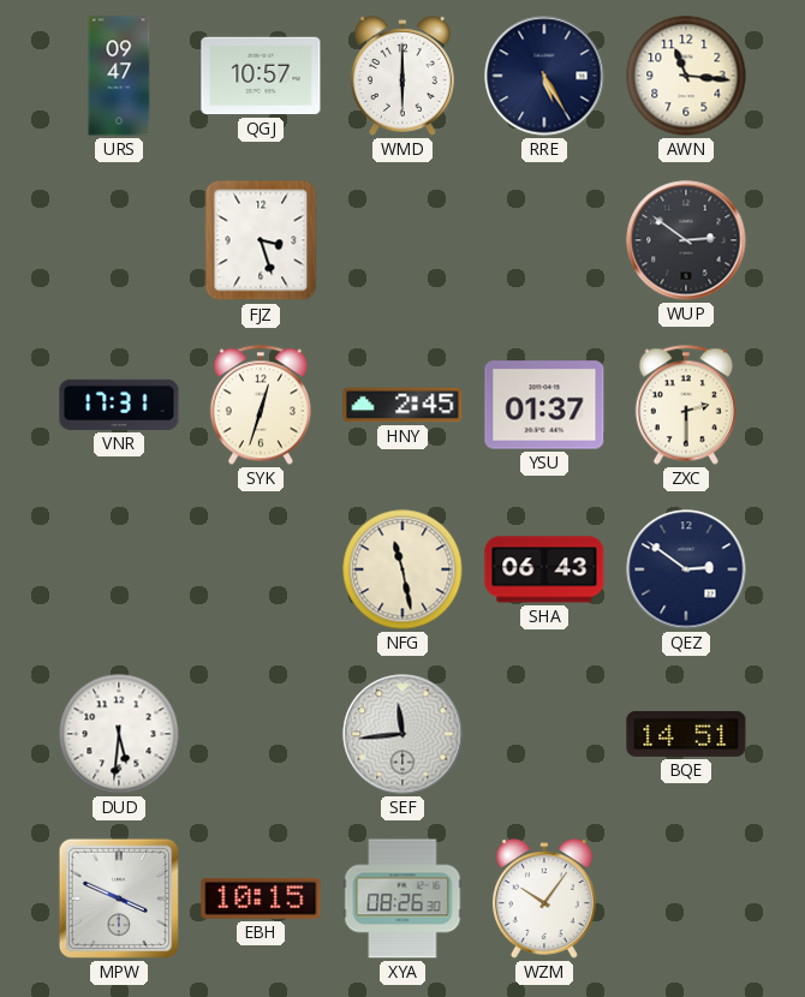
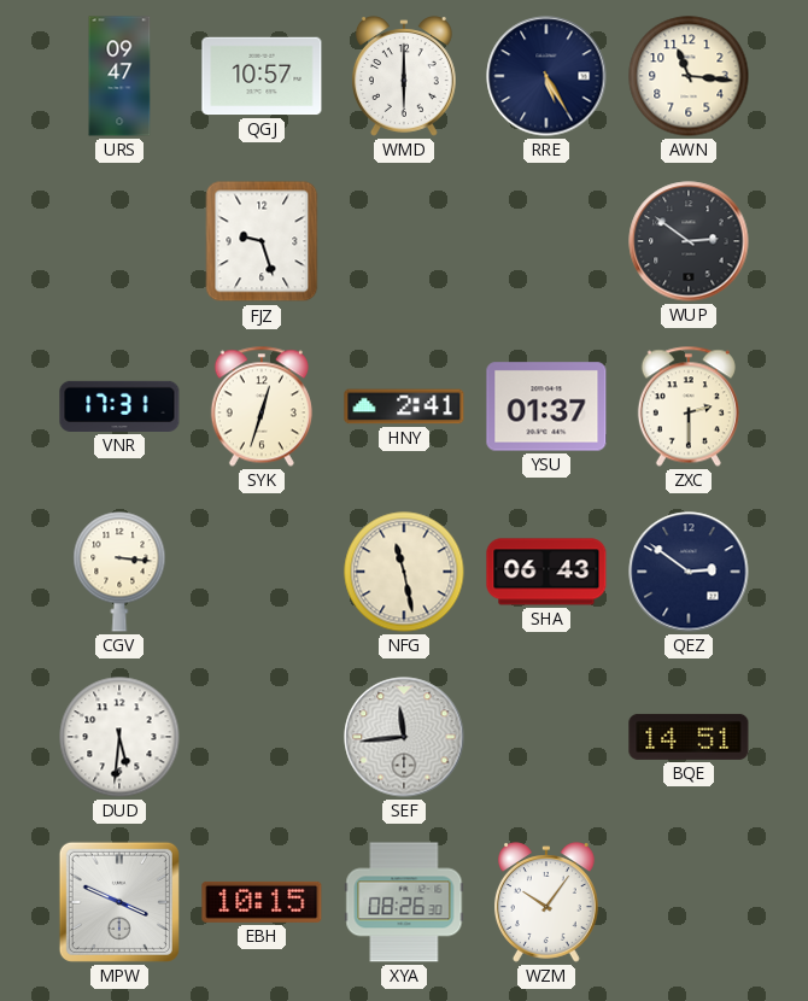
FJZ: 3:27 -> 9:27 (262, 241)
HNY: 2:45 -> 2:41 (404, 406)
CGV: none -> 3:16 (119, 572)
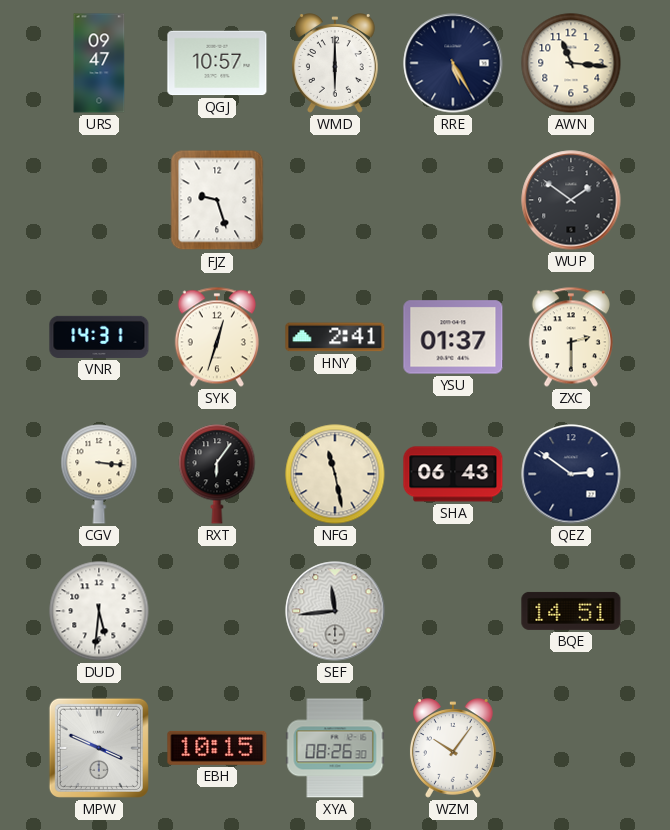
WUP: 2:51 -> 1:51 (571, 200)
VNR: 17:31 -> 14:31 (99, 337)
RXT: none -> 6:06 (217, 474)
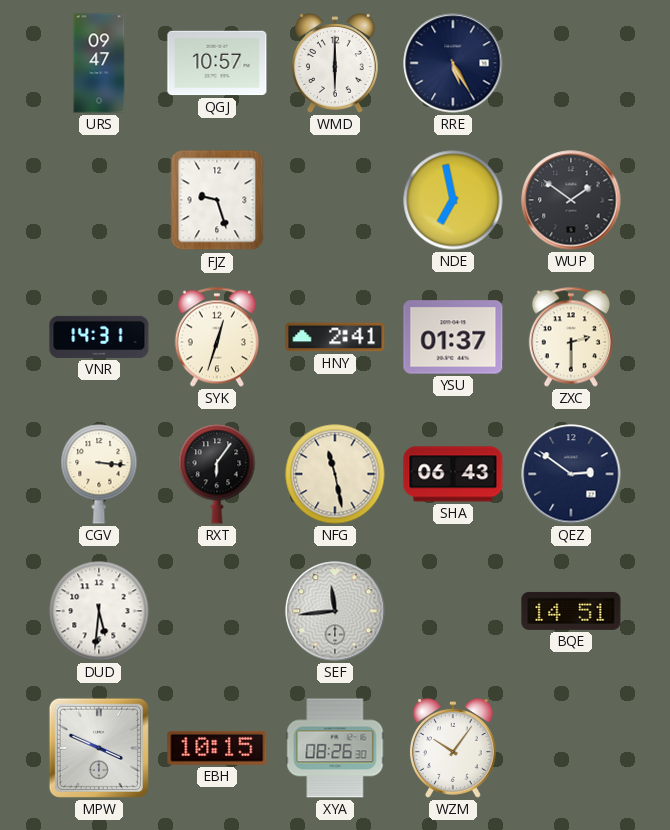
AWN: 11:16 -> none (571, 63)
NDE: none -> 6:58 (453, 200)
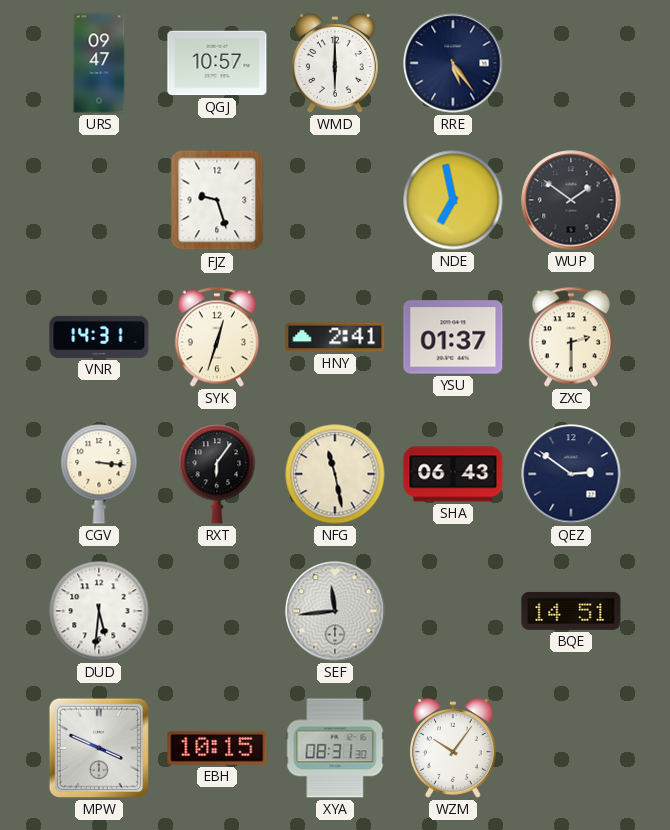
RRE: 5:25 -> 5:24 (453, 63)
XYA: 08:26 -> 08:31 (335, 748)
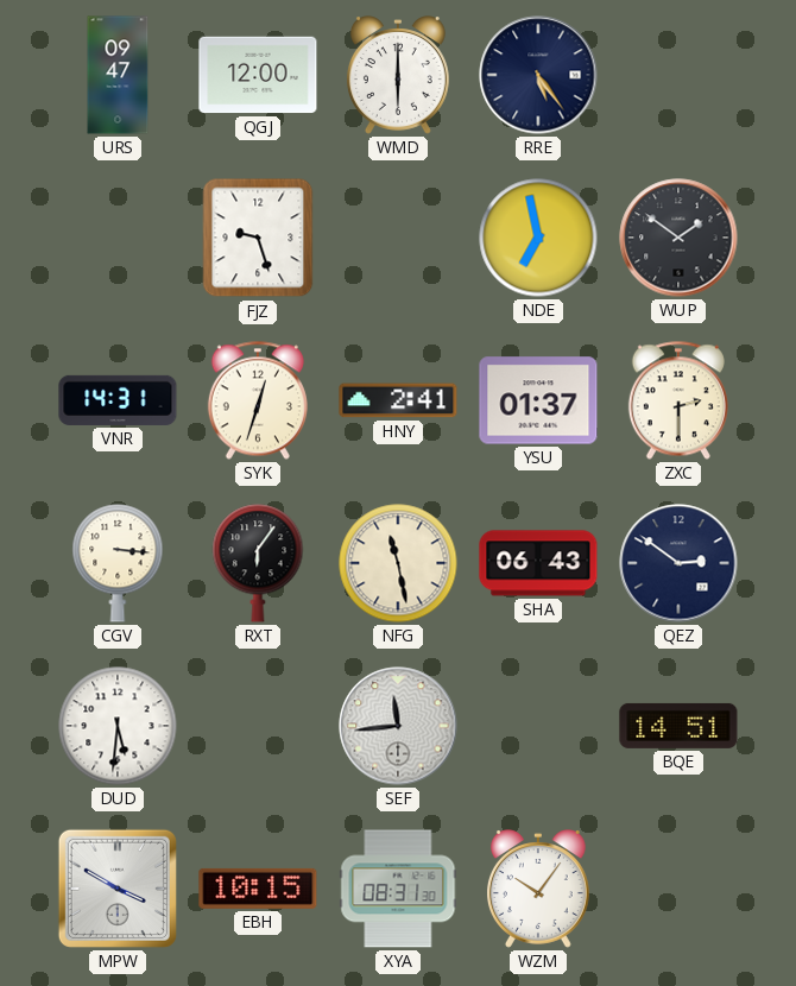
QGJ: 10:57 -> 12:00 (258, 75)
MPW: 3:49 -> 3:50 (118, 889)
